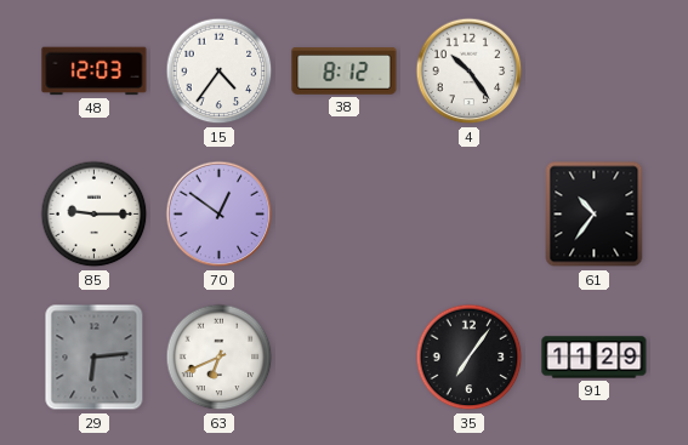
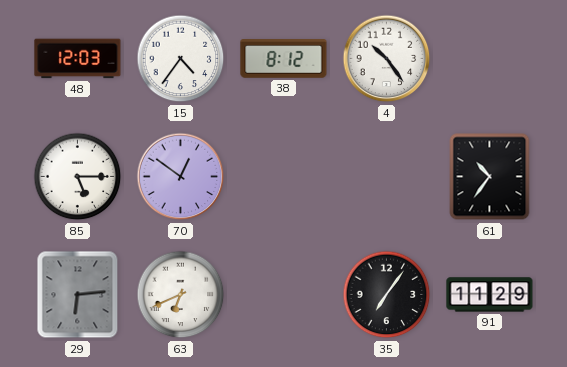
85: 9:15 -> 5:15 (78, 177)
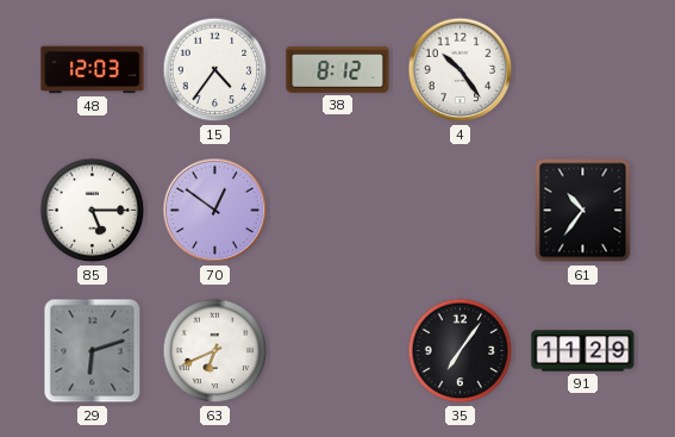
29: 6:14 -> 6:12 (93, 351)
